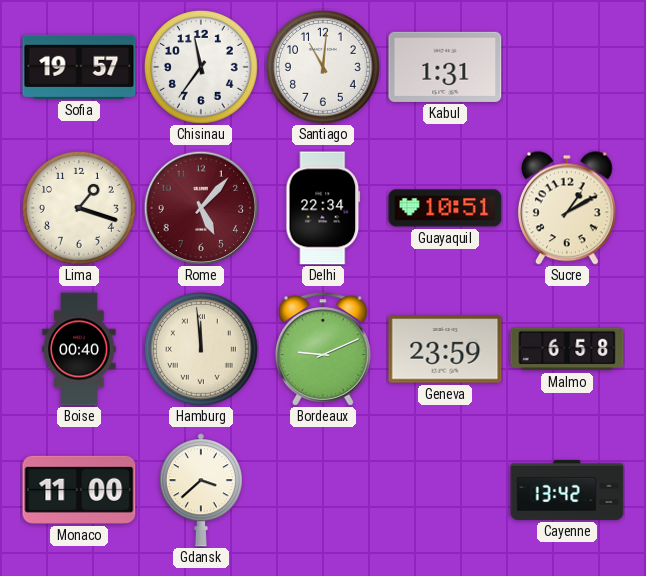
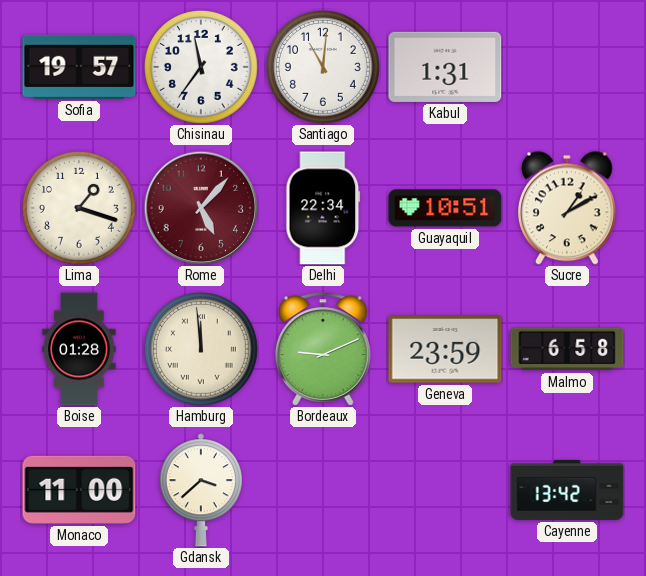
Boise: 00:40 -> 01:28 (79, 349)
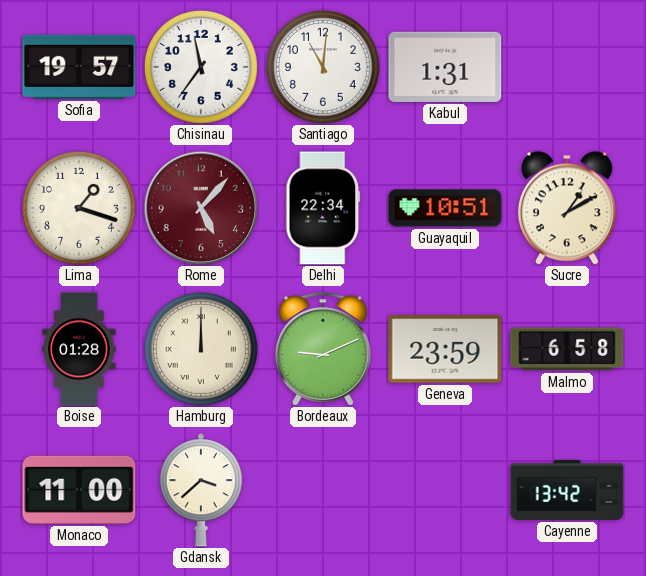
Hamburg: 11:59 -> 12:00 (202, 350)
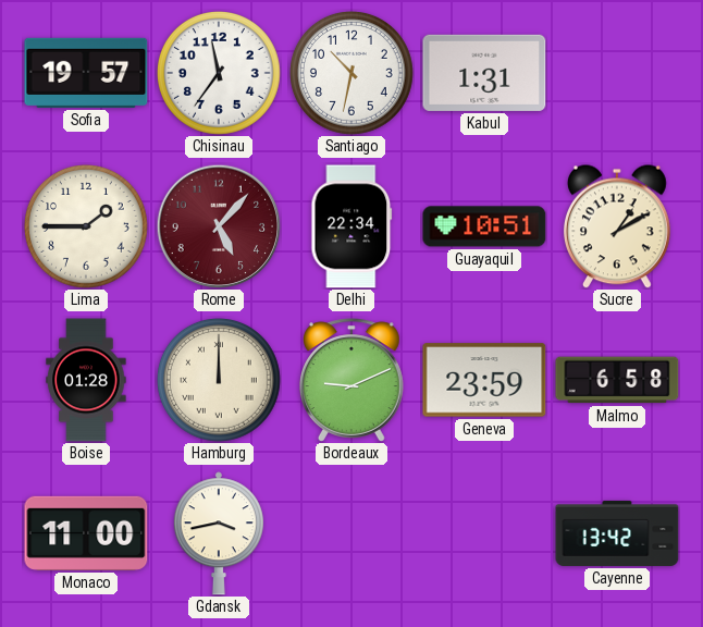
Santiago: 11:01 -> 10:32 (353, 74)
Lima: 1:18 -> 1:45 (87, 228)
Gdansk: 3:38 -> 3:43 (219, 533)
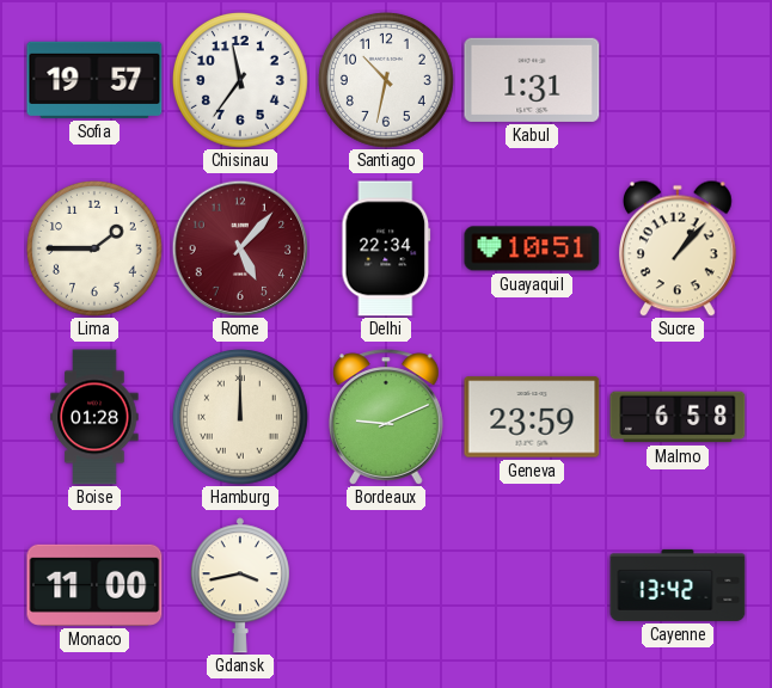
Sucre: 1:10 -> 1:07 (678, 248)
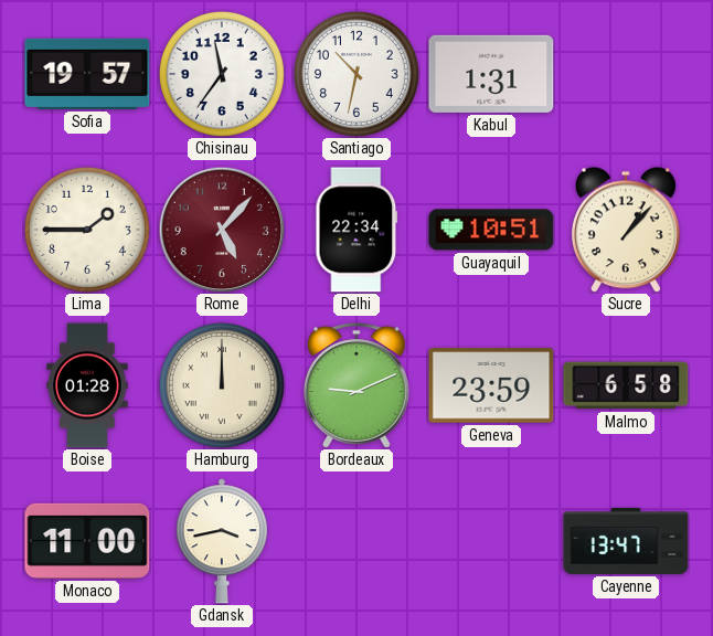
Cayenne: 13:42 -> 13:47 (626, 541)
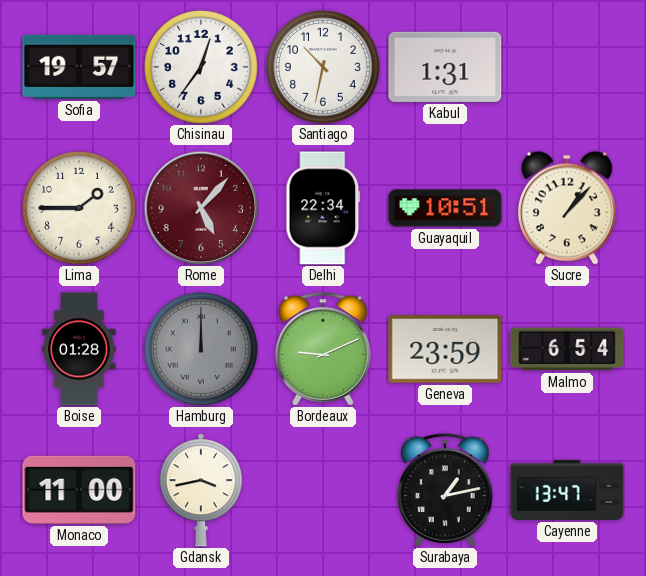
Chisinau: 11:36 -> 12:36 (202, 68)
Hamburg dial: cream -> grey (202, 350)
Malmo: 6:58 -> 6:54 (567, 349)
Surabaya: none -> 1:13 (446, 490)
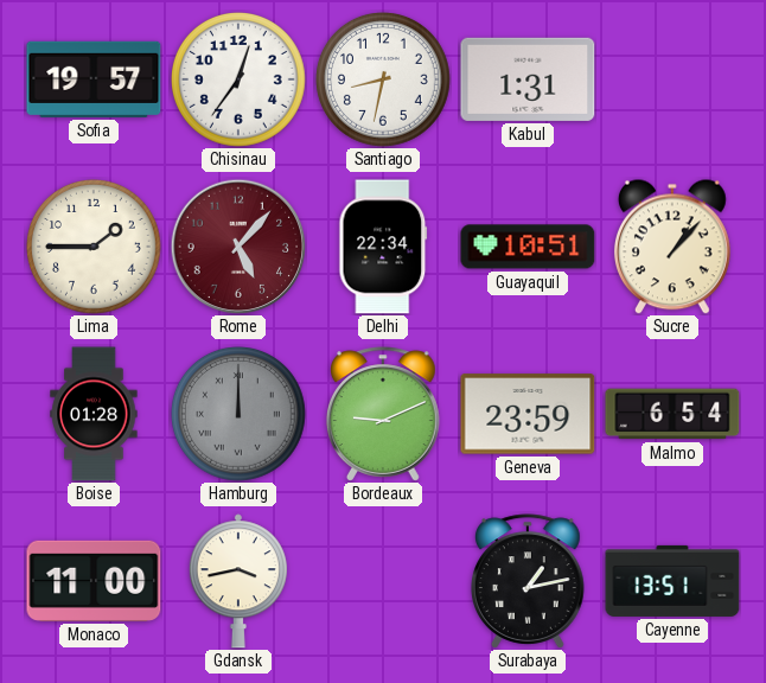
Santiago: 10:32 -> 8:32 (384, 81)
Cayenne: 13:47 -> 13:51 (672, 581)
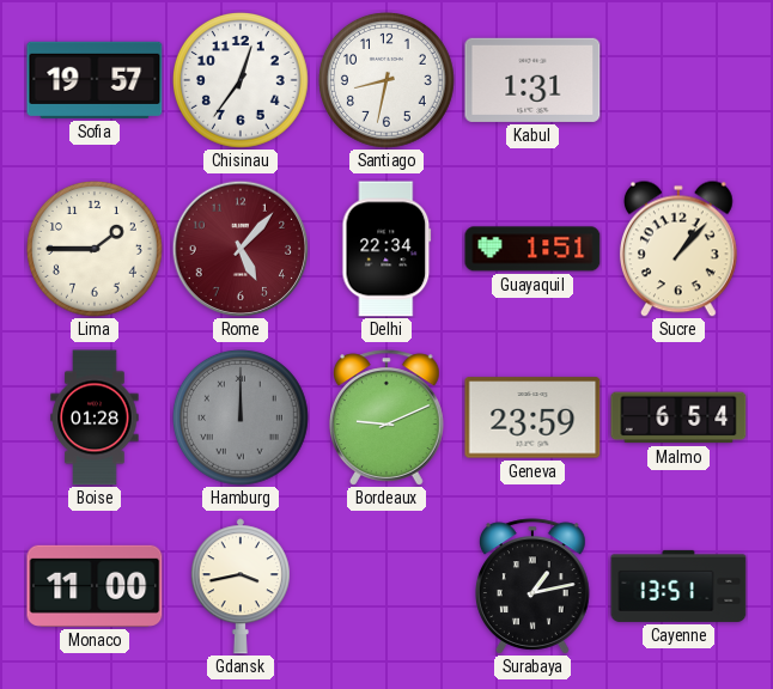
Guayaquil: 10:51 -> 1:51 (532, 249)
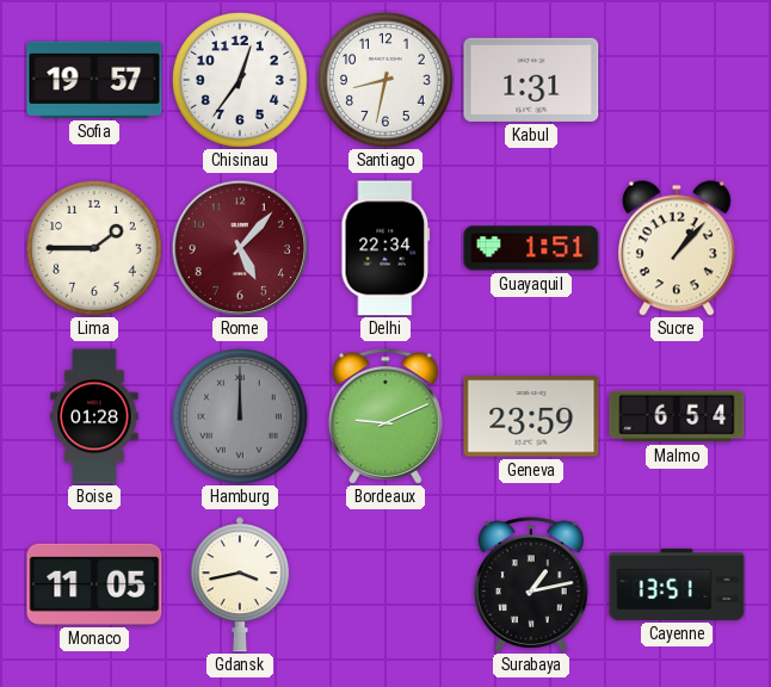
Monaco: 11:00 -> 11:05 (94, 584)
